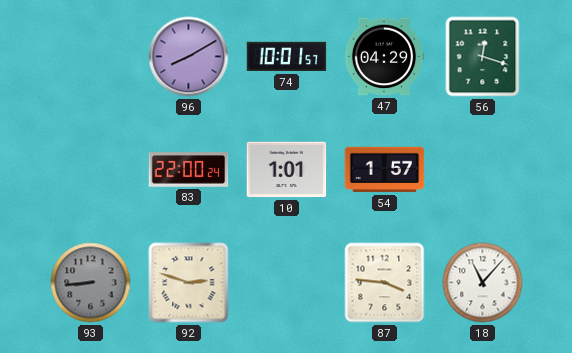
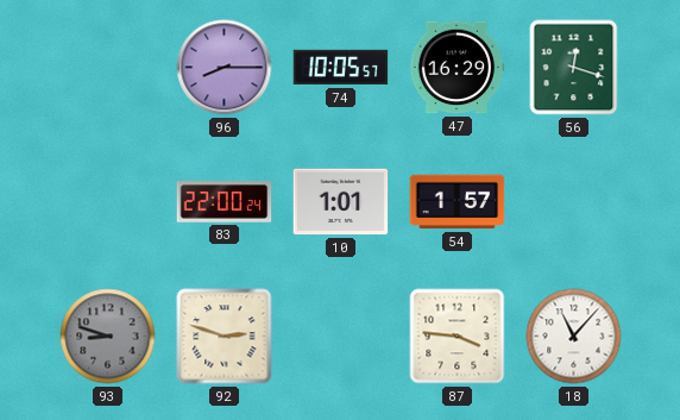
96: 8:10 -> 8:15 (225, 68)
74: 10:01 -> 10:05 (341, 68)
47: 04:29 -> 16:29 (457, 68)
93: 8:44 -> 8:48 (108, 337)
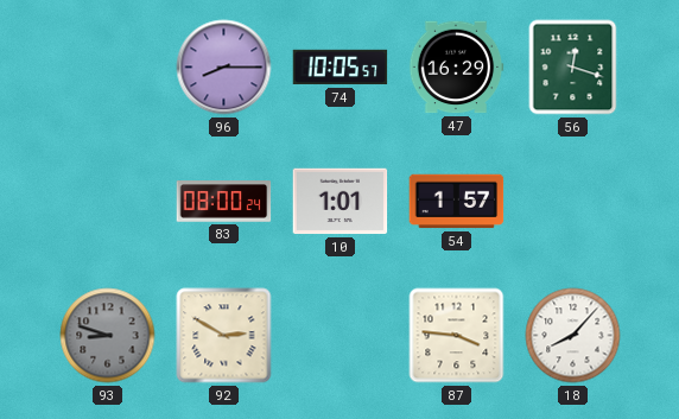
83: 22:00 -> 08:00 (224, 202)
92: 2:48 -> 2:50 (224, 336)
18: 11:07 -> 8:07 (573, 336)
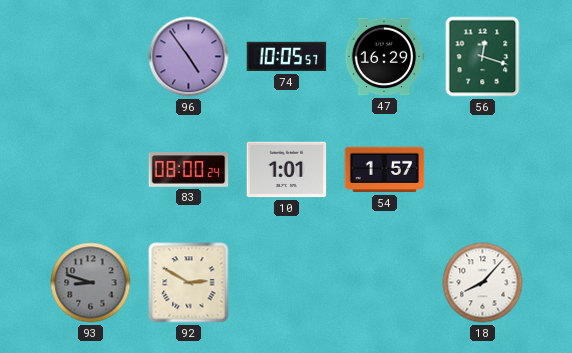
96: 8:15 -> 4:54 (189, 57)
87: 3:46 -> none (457, 336)
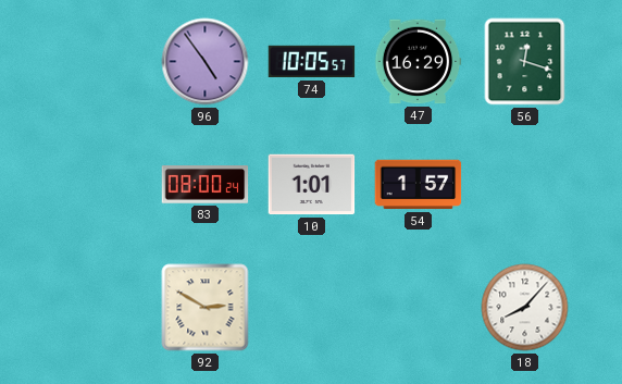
93: 8:48 -> none (91, 283)
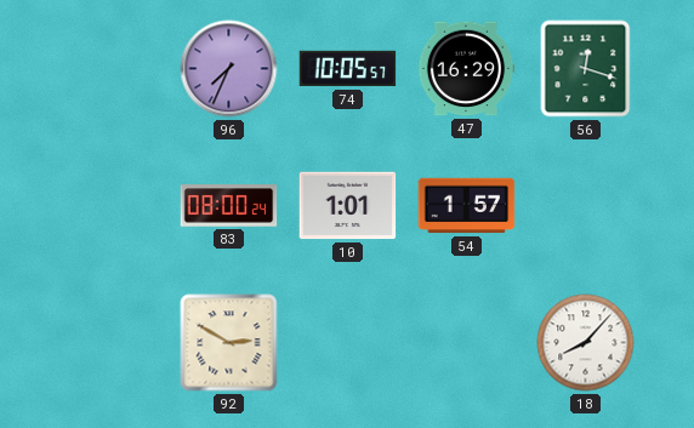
96: 4:54 -> 7:34 (229, 69)
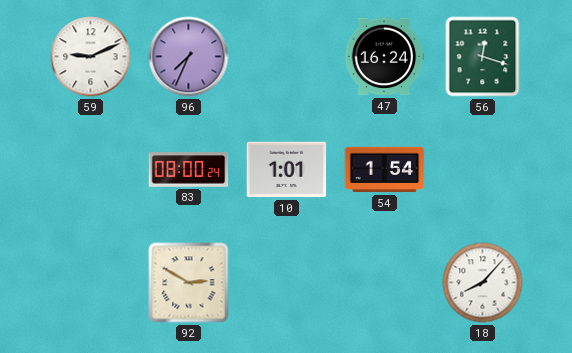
59: none -> 9:11 (91, 57)
74: 10:05 -> none (348, 69)
47: 16:29 -> 16:24 (384, 57)
54: 1:57 -> 1:54 (385, 170)
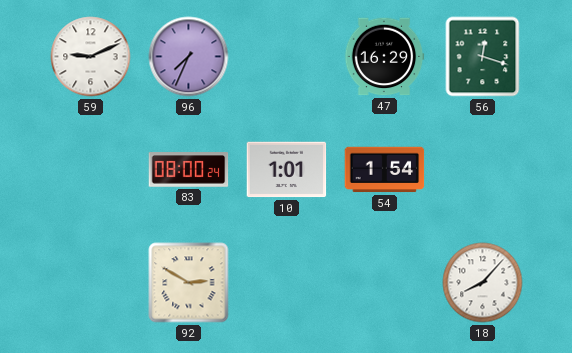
47: 16:24 -> 16:29 (384, 57)
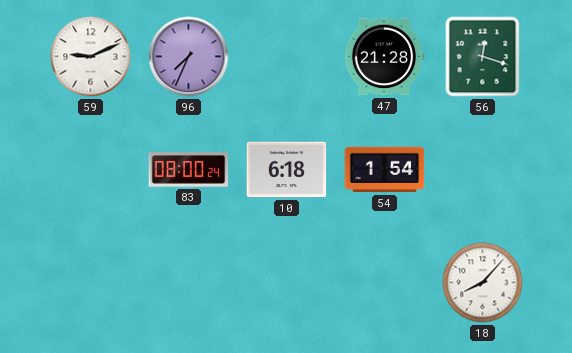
47: 16:29 -> 21:28 (384, 57)
10: 1:01 -> 6:18 (287, 170)
92: 2:50 -> none (189, 283)
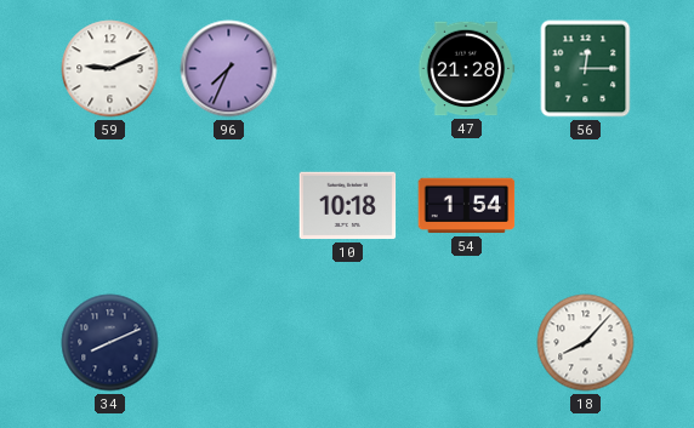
56: 12:18 -> 12:15 (586, 69)
83: 08:00 -> none (189, 170)
10: 6:18 -> 10:18 (348, 206)
34: none -> 8:11 (110, 343)
